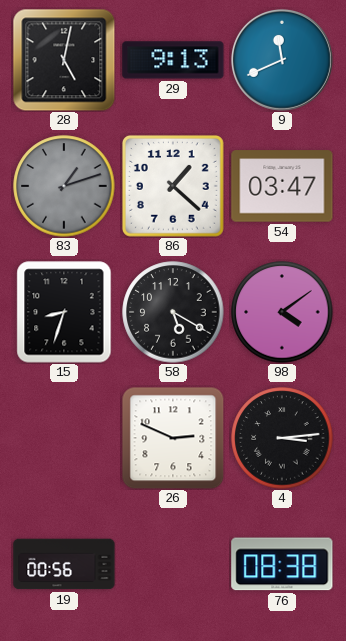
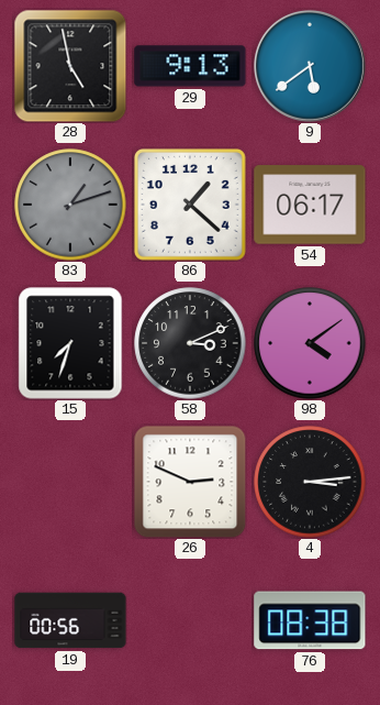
28: 5:02 -> 4:58 (70, 66)
9: 11:41 -> 5:39 (310, 66)
54: 03:47 -> 06:17 (310, 205)
15: 8:33 -> 7:33 (70, 343)
58: 5:20 -> 3:11 (190, 343)
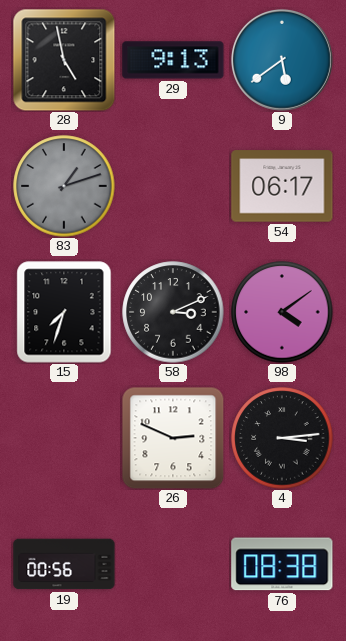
86: 1:22 -> none (190, 205)
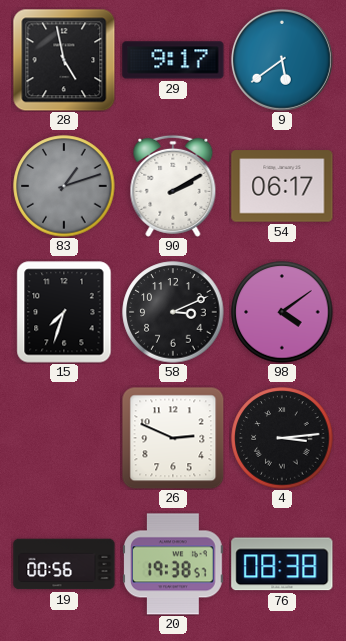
29: 9:13 -> 9:17 (173, 60)
90: none -> 2:10 (173, 186)
20: none -> 19:38 (174, 564)
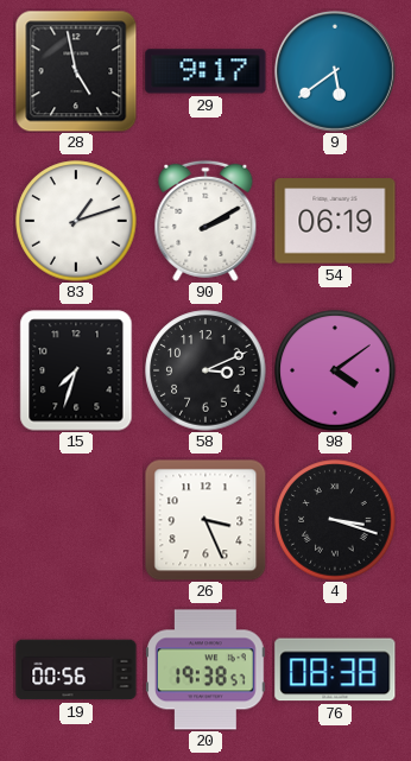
83 dial: grey -> white (76, 221)
54: 06:17 -> 06:19 (335, 221)
26: 2:49 -> 3:26 (205, 520)
4: 3:14 -> 3:18 (335, 520)
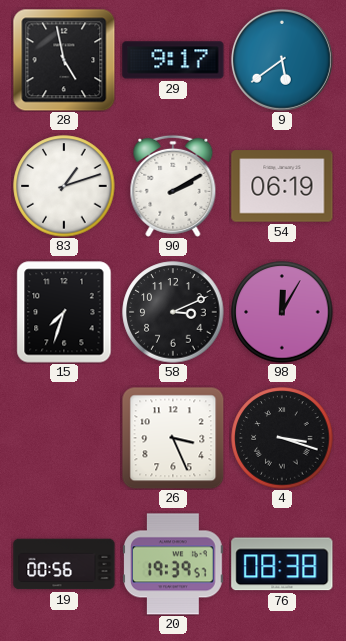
98: 4:09 -> 12:05 (282, 312)
20: 19:38 -> 19:39 (174, 564)
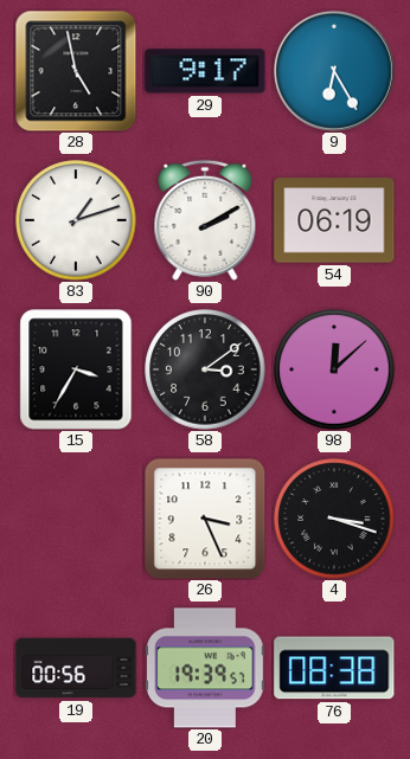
9: 5:39 -> 6:25 (334, 71)
15: 7:33 -> 3:35 (76, 369)
58: 3:11 -> 3:09 (205, 369)
98: 12:05 -> 12:08 (334, 369)
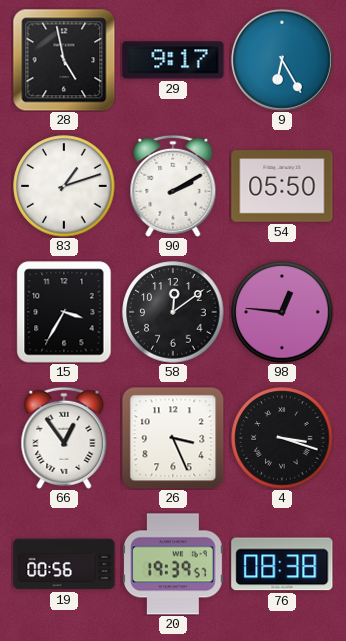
54: 06:19 -> 05:50 (282, 186)
58: 3:09 -> 12:09 (173, 312)
98: 12:08 -> 12:46 (282, 312)
66: none -> 12:54 (64, 438)
